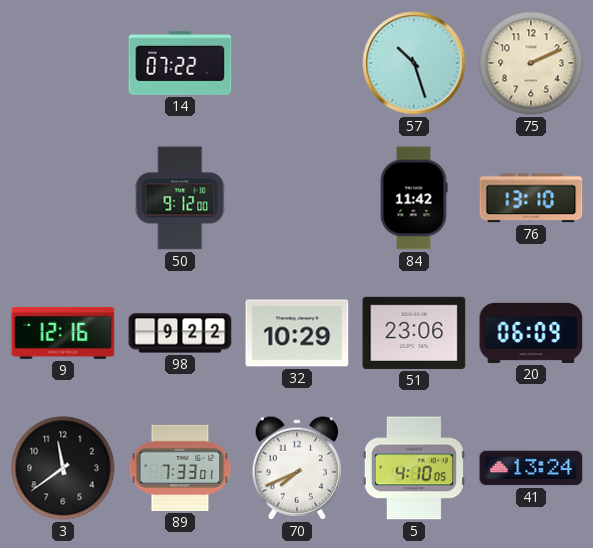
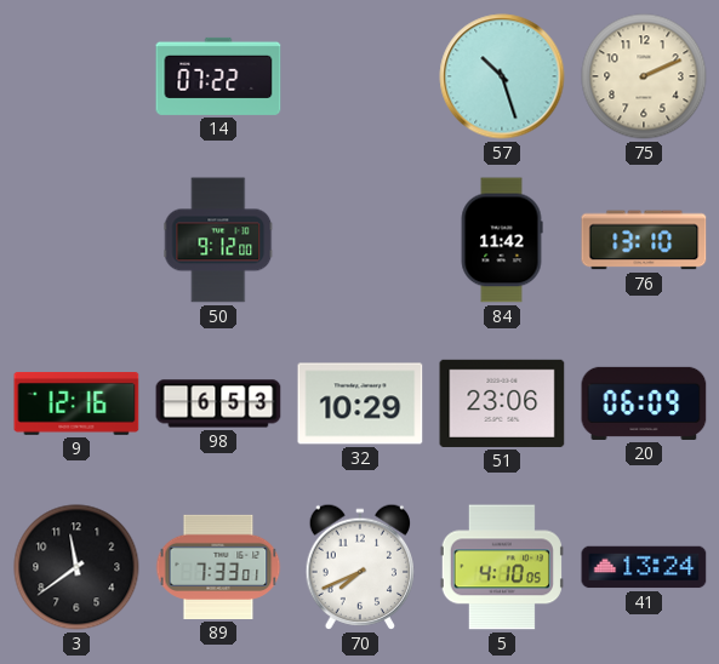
98: 9:22 -> 6:53 (218, 403)
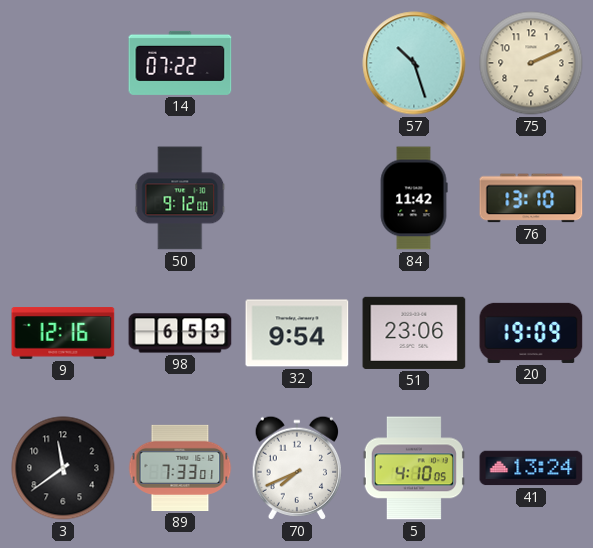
32: 10:29 -> 9:54 (297, 333)
20: 06:09 -> 19:09 (531, 333)
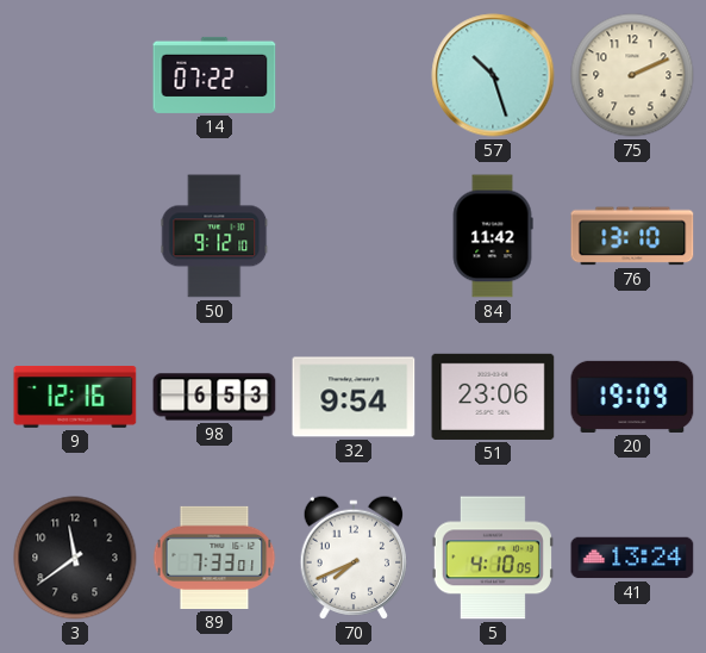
50: 9:12:00 -> 9:12:10 (214, 236)
